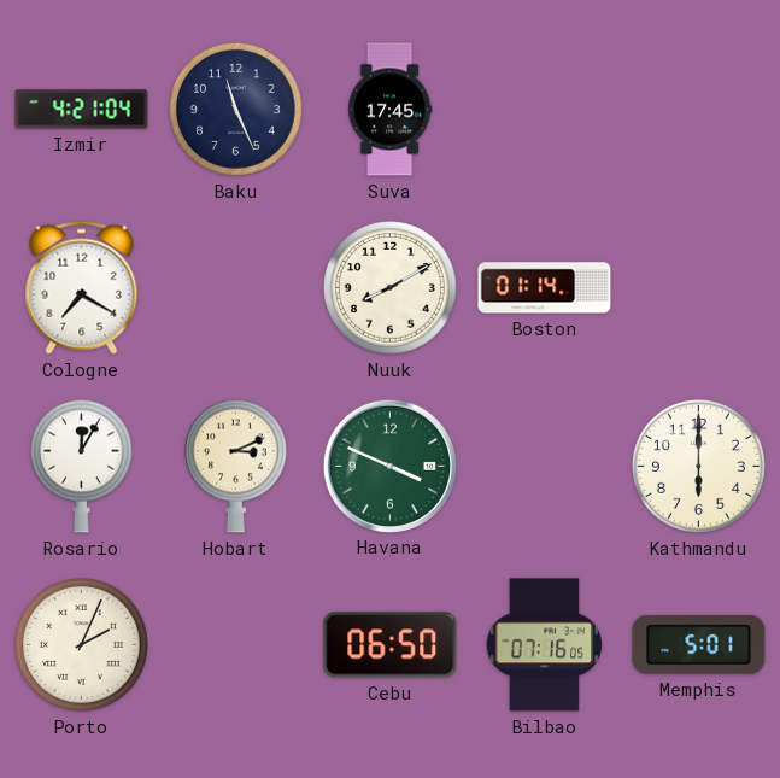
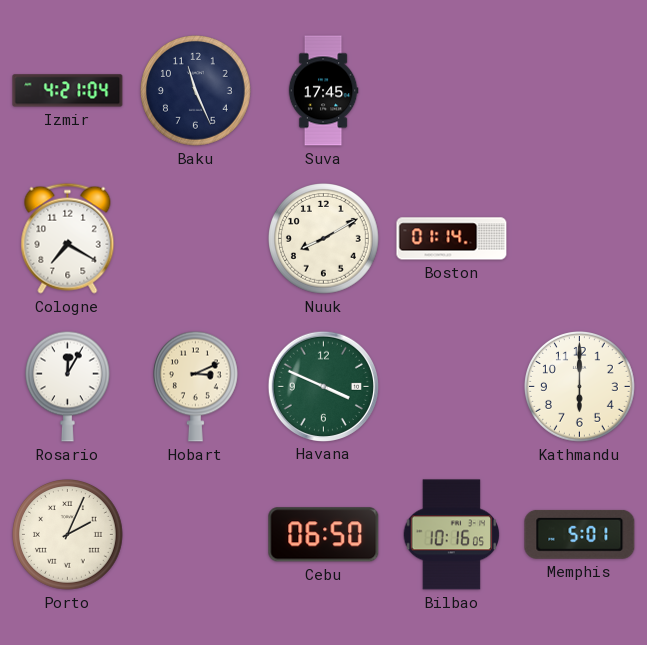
Bilbao: 07:16 -> 10:16 (452, 535)
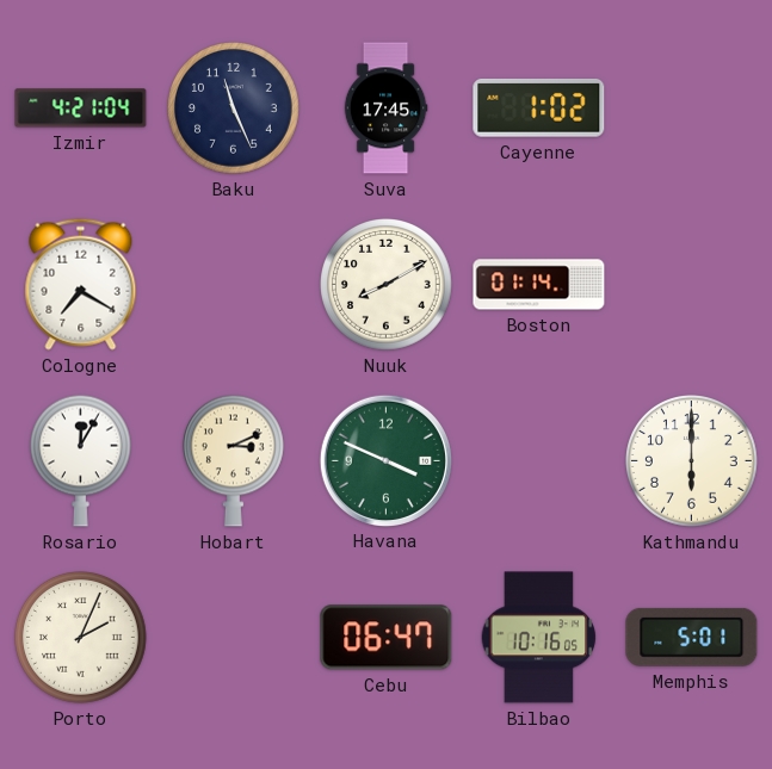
Cayenne: none -> 1:02 (539, 107)
Cebu: 06:50 -> 06:47 (387, 638)
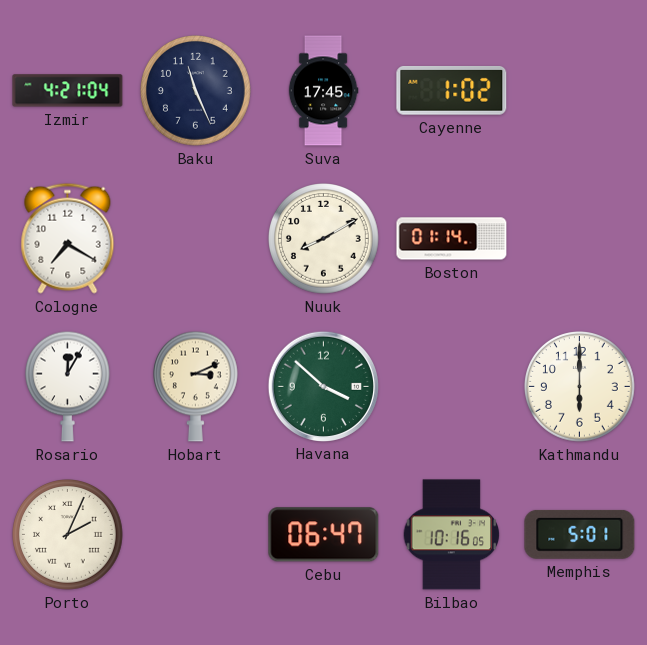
Havana: 3:49 -> 3:52 (323, 386)
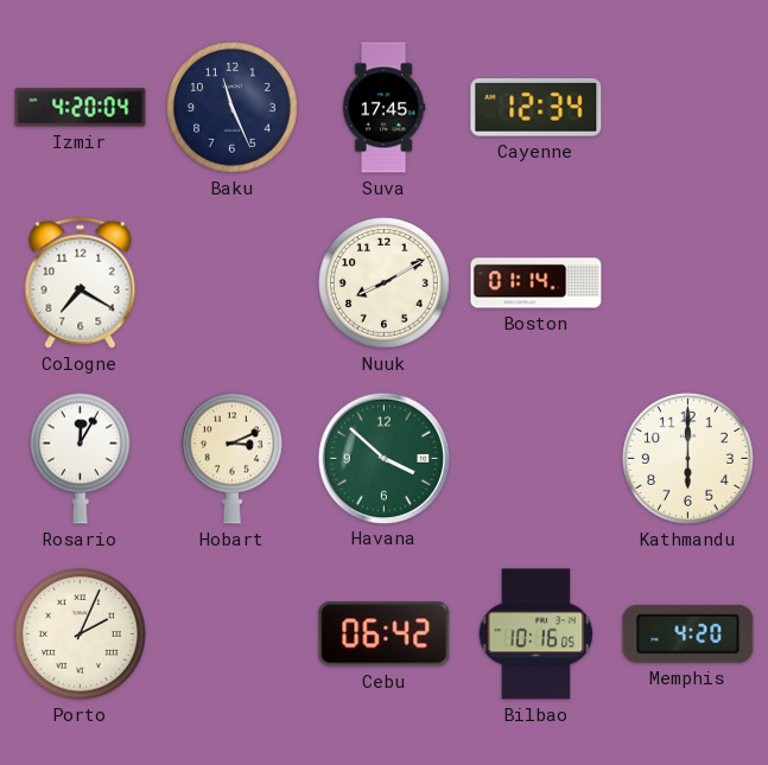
Izmir: 4:21 -> 4:20 (81, 108)
Cayenne: 1:02 -> 12:34 (537, 107)
Cebu: 06:47 -> 06:42 (385, 635)
Memphis: 5:01 -> 4:20 (688, 633)
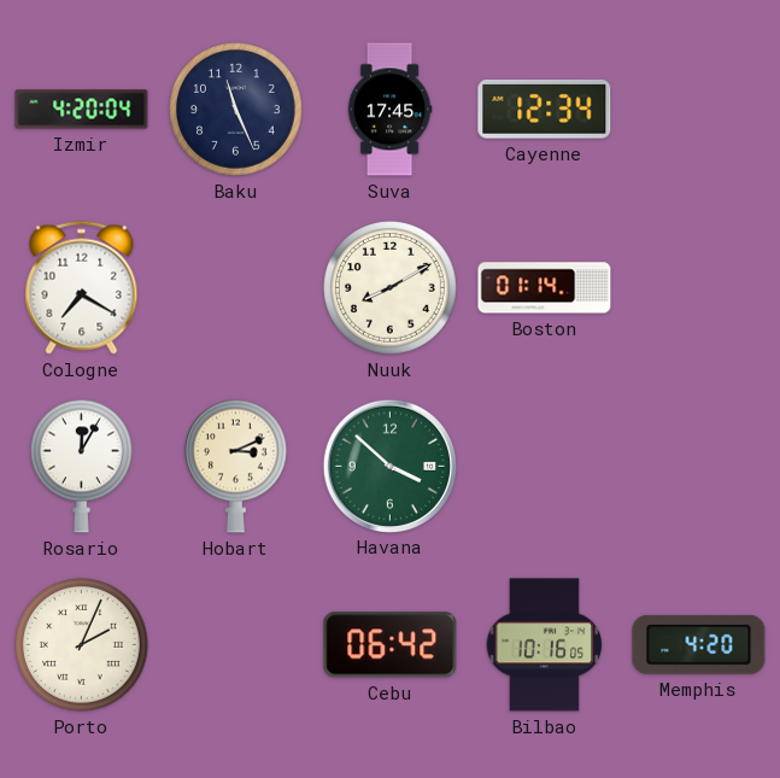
Kathmandu: 6:00 -> none (688, 459)
